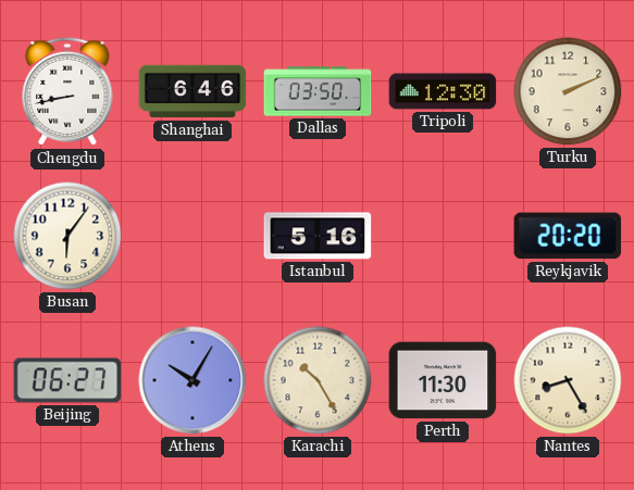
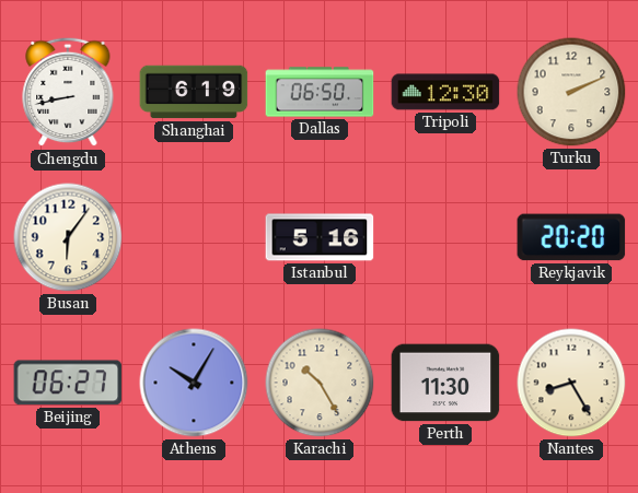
Shanghai: 6:46 -> 6:19 (194, 92)
Dallas: 03:50 -> 06:50 (320, 92)
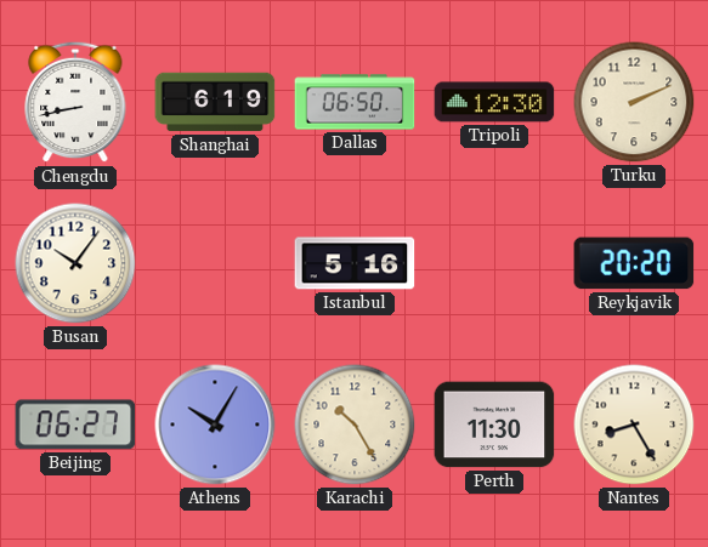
Busan: 6:06 -> 10:06 (75, 263)
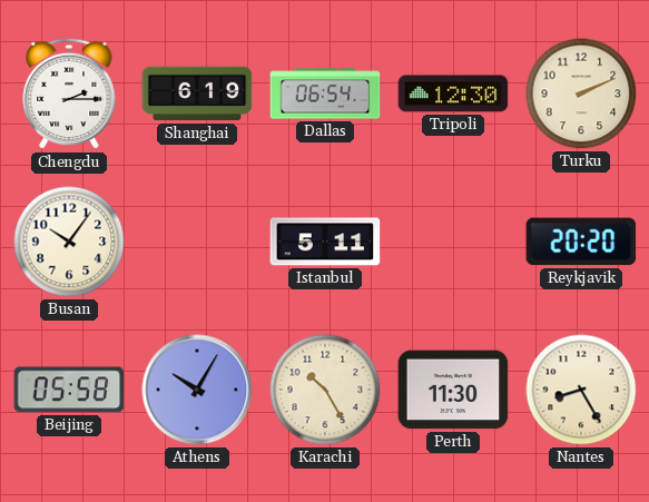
Chengdu: 8:43 -> 2:15 (69, 93)
Dallas: 06:50 -> 06:54 (325, 93)
Istanbul: 5:16 -> 5:11 (325, 242)
Beijing: 06:27 -> 05:58 (69, 390)
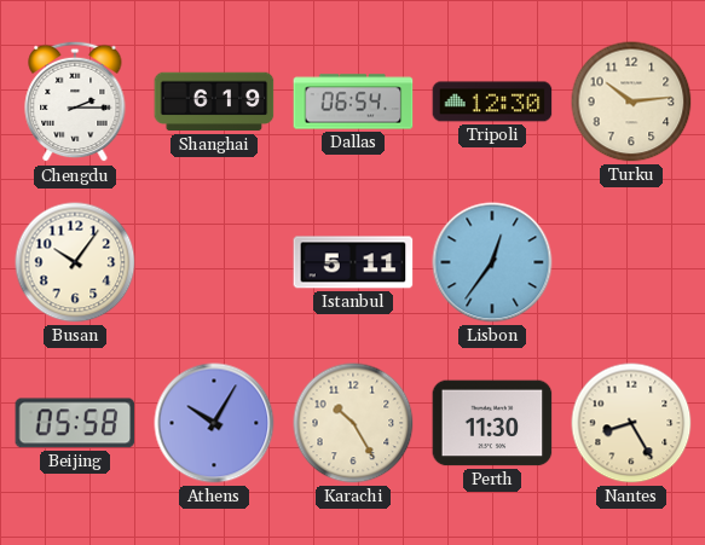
Turku: 2:11 -> 10:14 (631, 102)
Lisbon: none -> 12:36 (492, 262)
Reykjavik: 20:20 -> none (581, 242)
